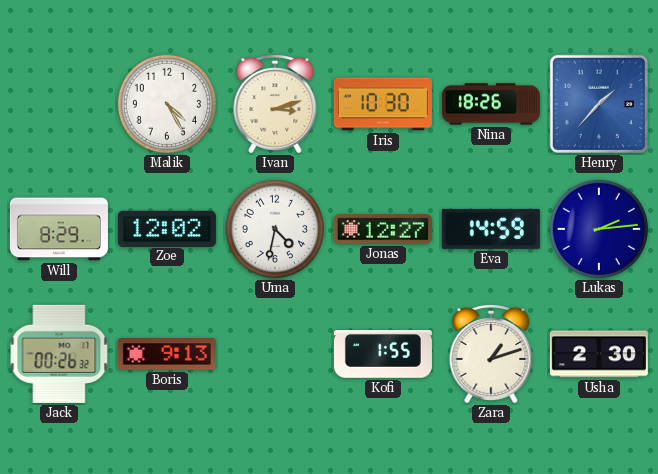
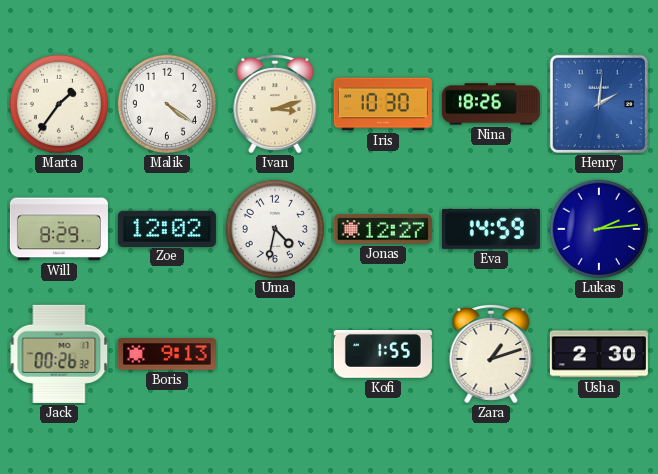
Marta: none -> 1:36 (59, 104)
Malik: 4:25 -> 4:21 (167, 104)
Henry: 1:37 -> 2:01 (599, 104)
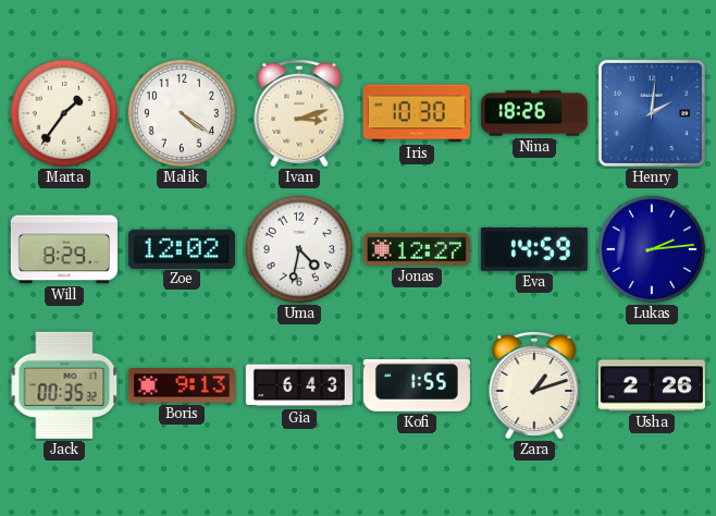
Jack: 00:26 -> 00:35 (64, 385)
Gia: none -> 6:43 (299, 385)
Usha: 2:30 -> 2:26 (652, 385)
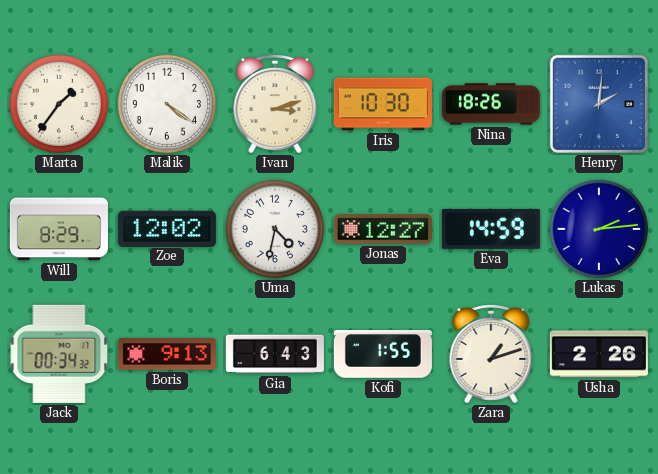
Jack: 00:35 -> 00:34 (59, 354)
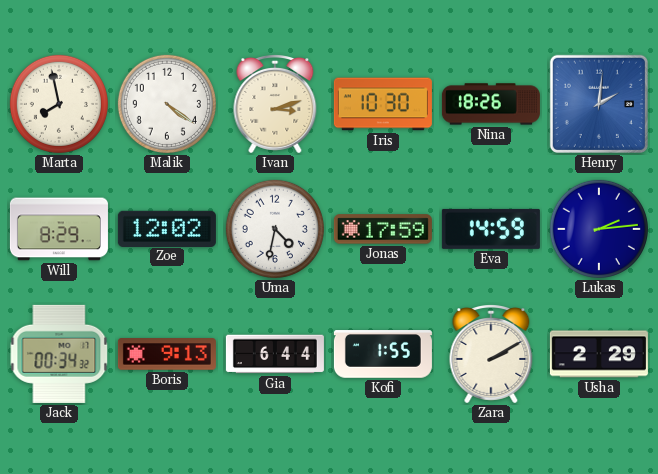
Marta: 1:36 -> 7:58 (59, 104)
Jonas: 12:27 -> 17:59 (383, 229)
Gia: 6:43 -> 6:44 (275, 354)
Zara: 1:12 -> 2:10 (491, 355)
Usha: 2:26 -> 2:29 (599, 354)
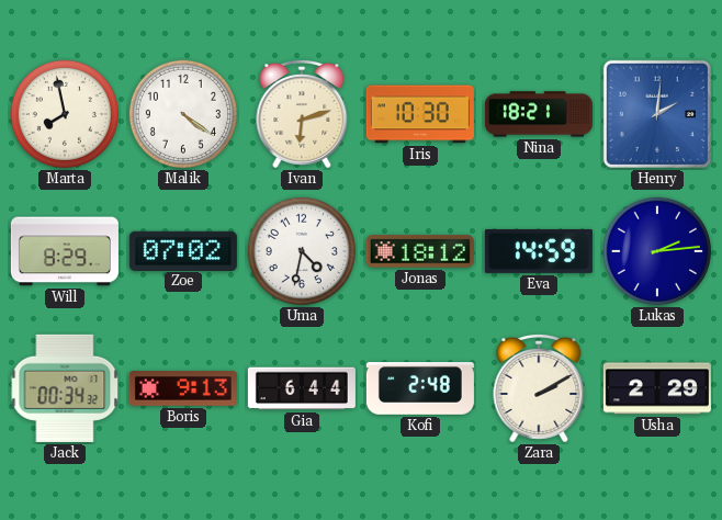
Ivan: 3:12 -> 6:12 (302, 115)
Nina: 18:26 -> 18:21 (539, 114)
Zoe: 12:02 -> 07:02 (183, 250)
Jonas: 17:59 -> 18:12 (420, 251)
Kofi: 1:55 -> 2:48 (420, 388)
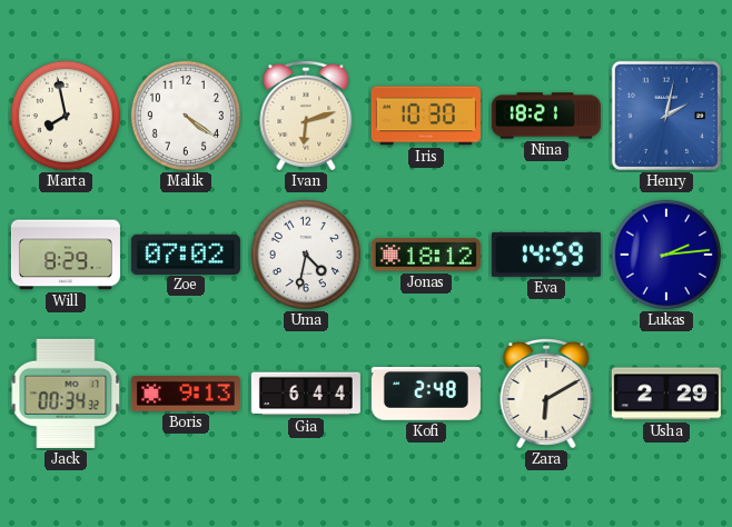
Henry: 2:01 -> 2:02 (666, 116)
Zara: 2:10 -> 6:10 (546, 395)
